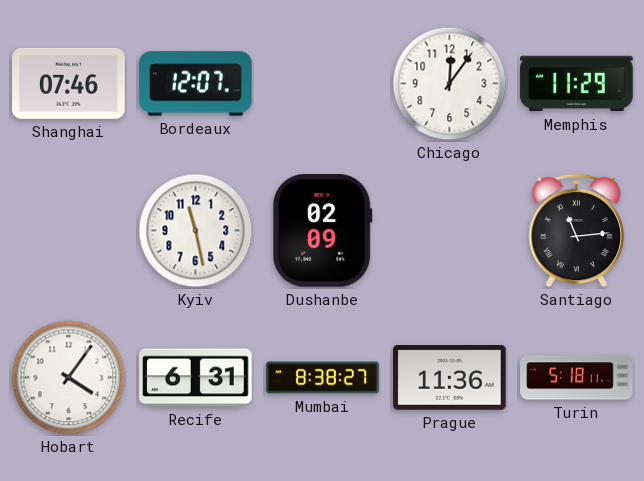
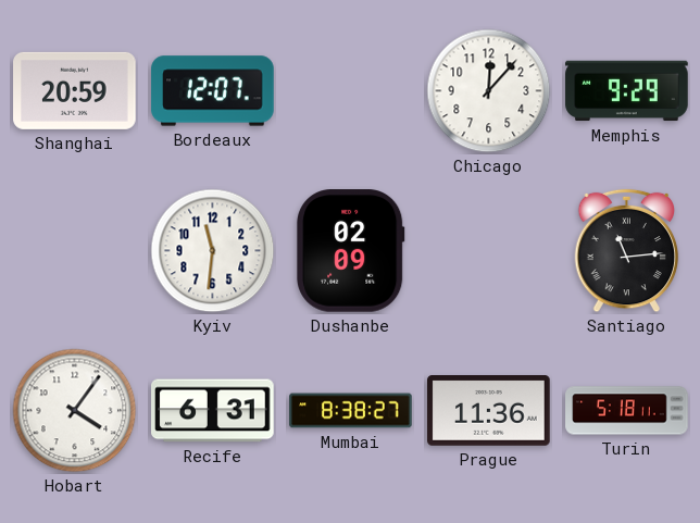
Shanghai: 07:46 -> 20:59 (75, 90)
Chicago: 12:06 -> 12:07 (489, 91)
Memphis: 11:29 -> 9:29 (627, 91)
Kyiv: 11:28 -> 11:31 (213, 251)
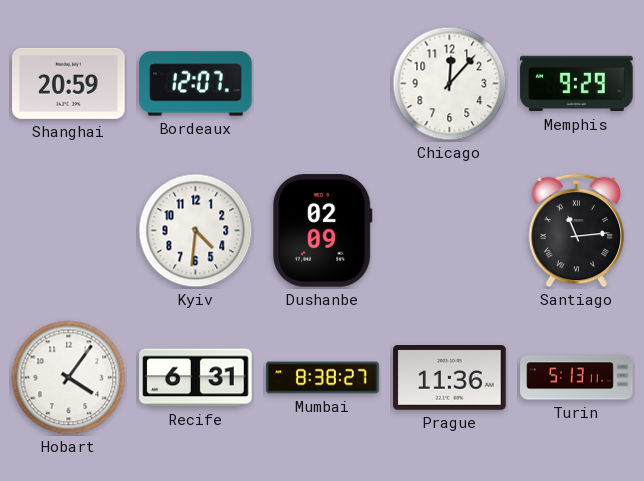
Kyiv: 11:31 -> 4:31 (196, 231)
Turin: 5:18 -> 5:13 (577, 378)
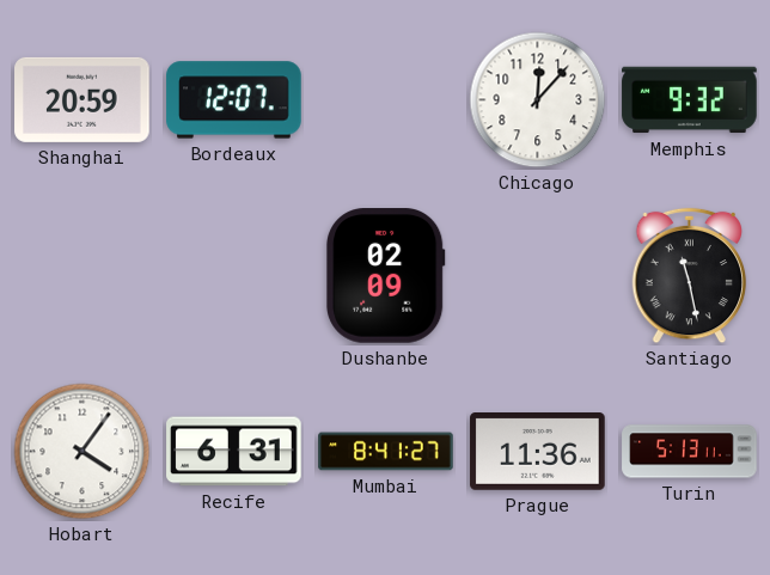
Memphis: 9:29 -> 9:32 (690, 100)
Kyiv: 4:31 -> none (196, 231)
Santiago: 11:14 -> 11:28 (690, 276)
Mumbai: 8:38 -> 8:41 (386, 452)
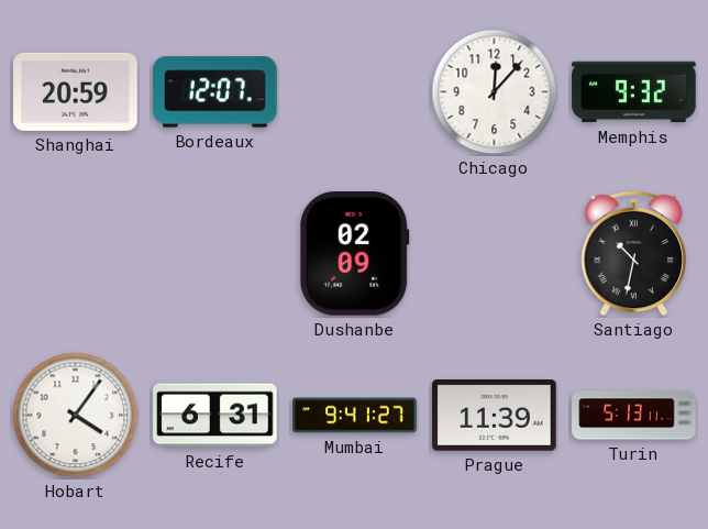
Santiago: 11:28 -> 10:32 (634, 254)
Mumbai: 8:41 -> 9:41 (355, 416)
Prague: 11:36 -> 11:39 (495, 416)
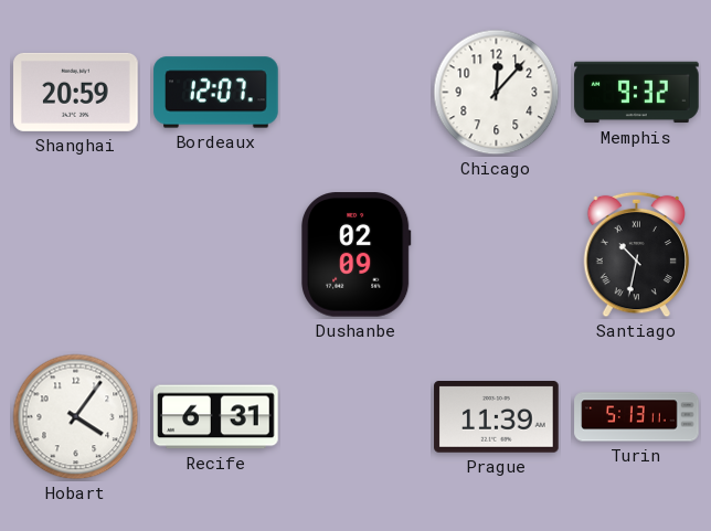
Mumbai: 9:41 -> none (355, 416)
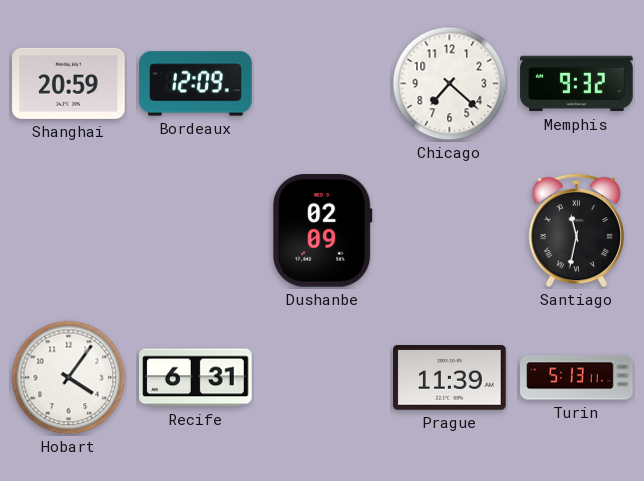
Bordeaux: 12:07 -> 12:09 (196, 84)
Chicago: 12:07 -> 7:22 (450, 84)
Santiago: 10:32 -> 11:32 (577, 231)
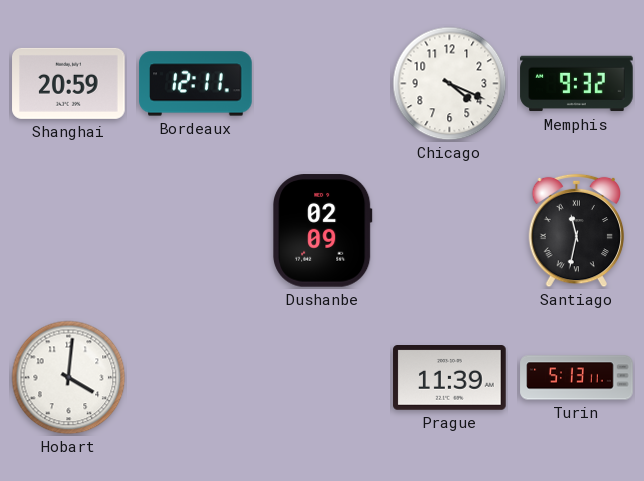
Bordeaux: 12:09 -> 12:11 (196, 84)
Chicago: 7:22 -> 4:19 (450, 84)
Hobart: 4:06 -> 4:01 (69, 378)
Recife: 6:31 -> none (196, 378)
